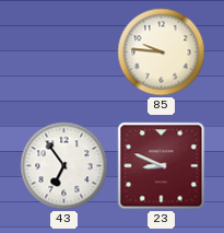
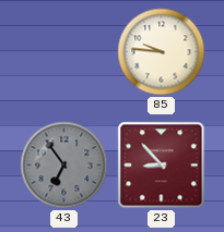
43 dial: white -> grey (64, 166)
23: 8:49 -> 8:53 (162, 166)
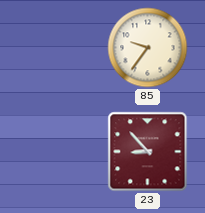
85: 9:46 -> 9:36 (148, 48)
43: 6:54 -> none (64, 166)
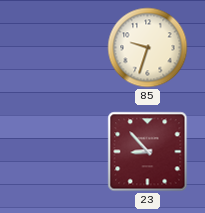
85: 9:36 -> 9:33 (148, 48)
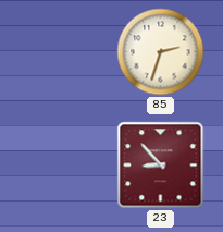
85: 9:33 -> 2:33 (161, 52)
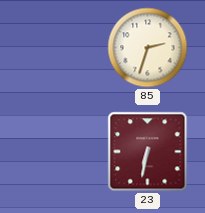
23: 8:53 -> 6:32 (148, 152)
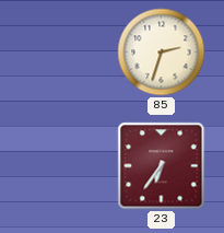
23: 6:32 -> 6:36 (162, 166)
